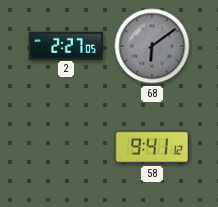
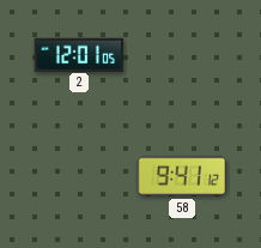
2: 2:27 -> 12:01 (79, 54)
68: 6:09 -> none (152, 46)
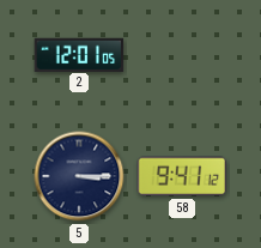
5: none -> 3:15 (79, 176)
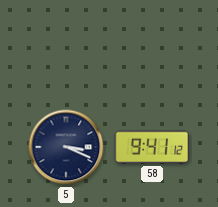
2: 12:01 -> none (79, 54)
5: 3:15 -> 3:19 (66, 147)
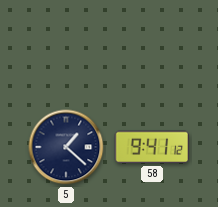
5: 3:19 -> 1:22 (66, 147)
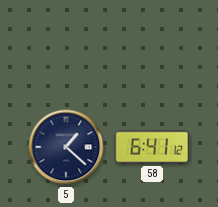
58: 9:41 -> 6:41 (152, 147)
